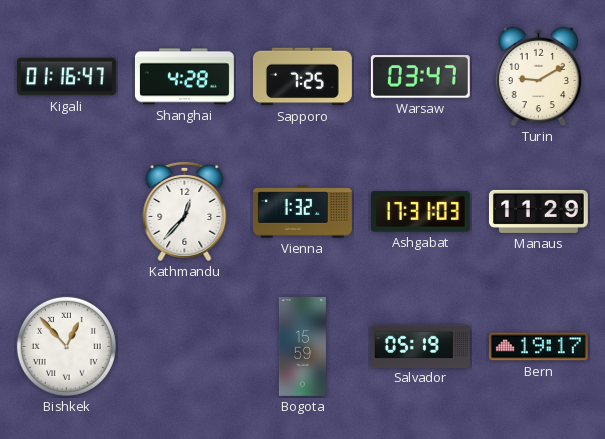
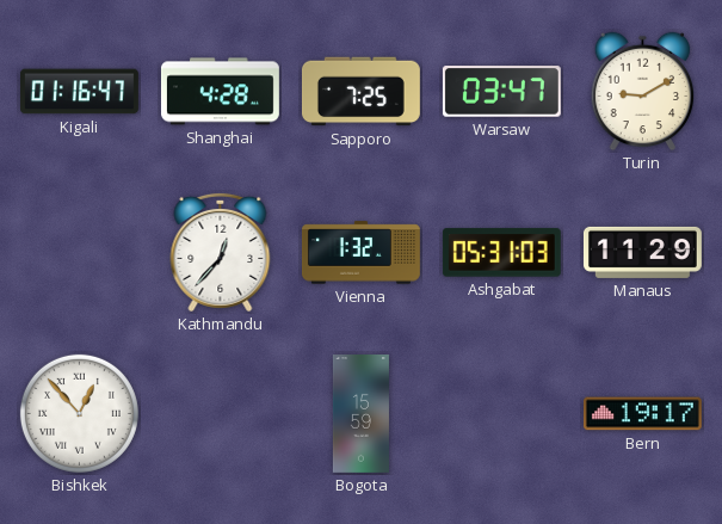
Ashgabat: 17:31 -> 05:31 (501, 253)
Salvador: 05:19 -> none (420, 346)
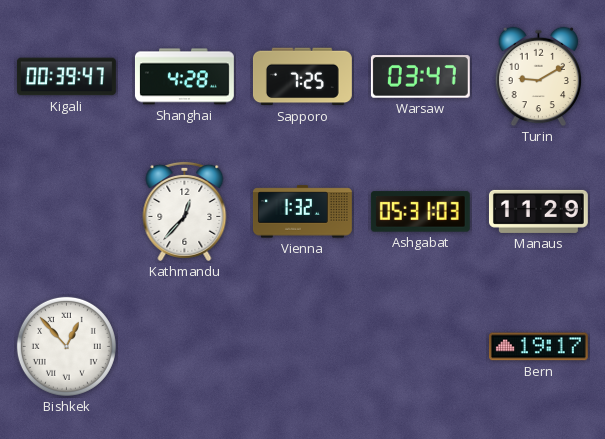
Kigali: 01:16 -> 00:39 (66, 77)
Bogota: 15:59 -> none (360, 414)
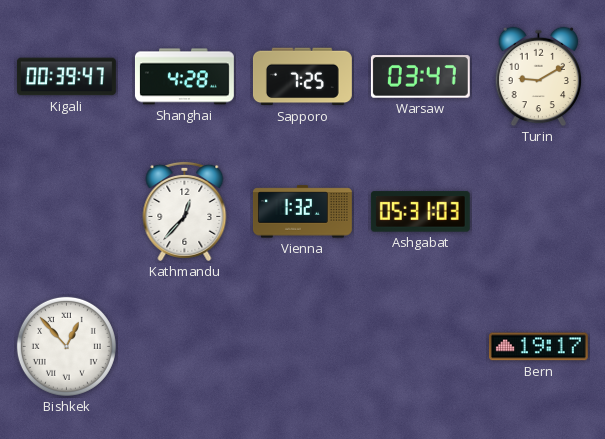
Manaus: 11:29 -> none (538, 211)
